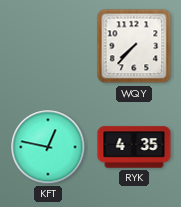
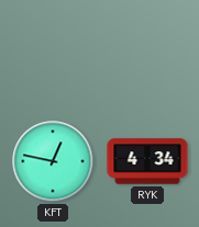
WQY: 7:37 -> none (134, 46)
RYK: 4:35 -> 4:34 (147, 161)
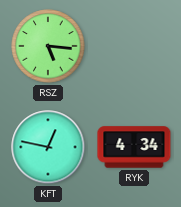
RSZ: none -> 5:16 (48, 46)
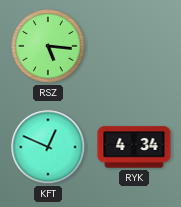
KFT: 12:47 -> 12:49 (48, 147)
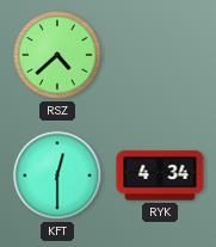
RSZ: 5:16 -> 4:38 (57, 55)
KFT: 12:49 -> 12:30 (57, 175)
